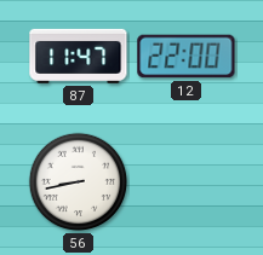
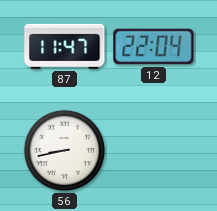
12: 22:00 -> 22:04 (154, 47)
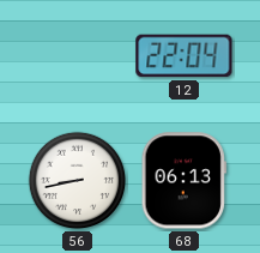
87: 11:47 -> none (65, 46)
68: none -> 06:13 (183, 181)
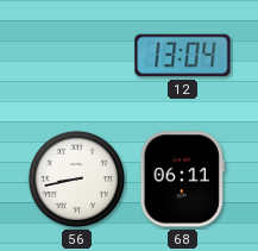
12: 22:04 -> 13:04 (183, 56)
68: 06:13 -> 06:11 (182, 180)
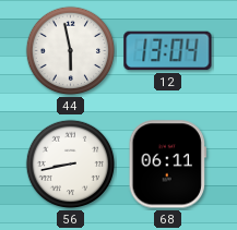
44: none -> 5:58 (71, 51)
